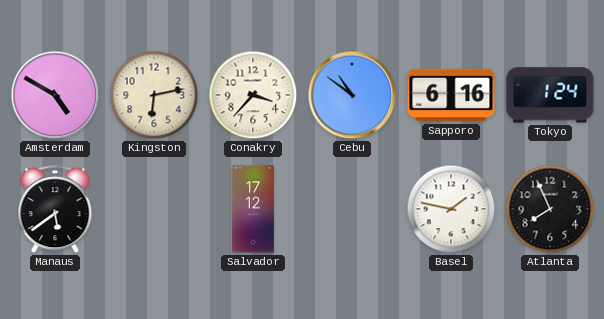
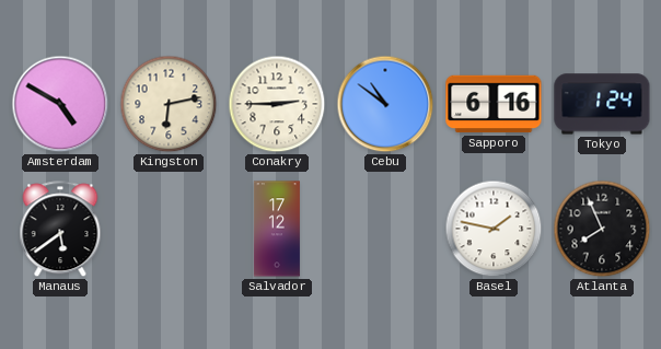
Conakry: 3:37 -> 2:45 (277, 104)
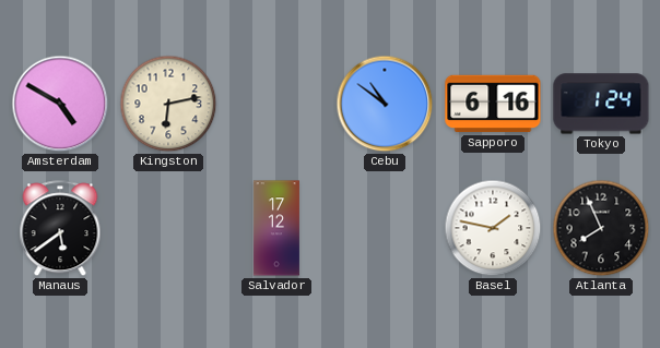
Conakry: 2:45 -> none (277, 104)
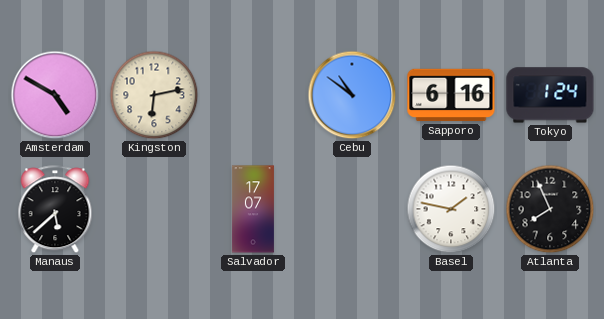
Manaus: 5:39 -> 5:38 (55, 210)
Salvador: 17:12 -> 17:07 (253, 209)
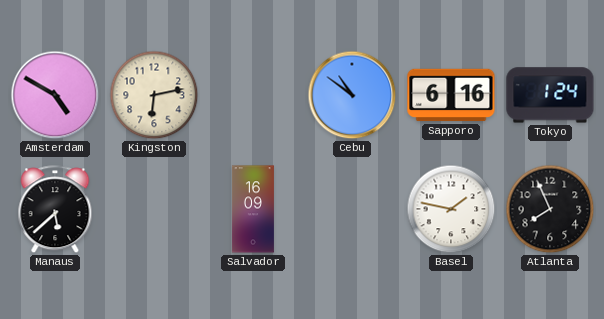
Salvador: 17:07 -> 16:09 (253, 209)
